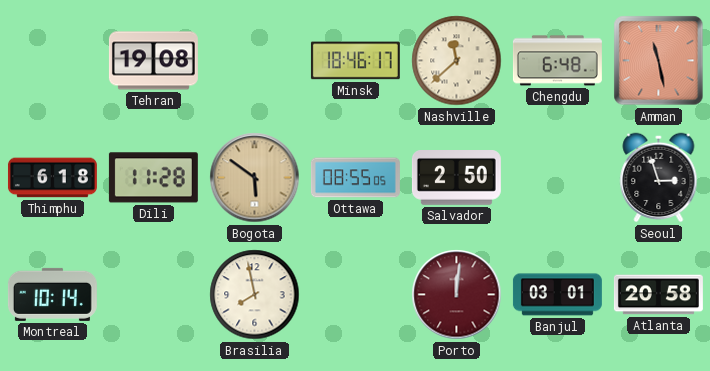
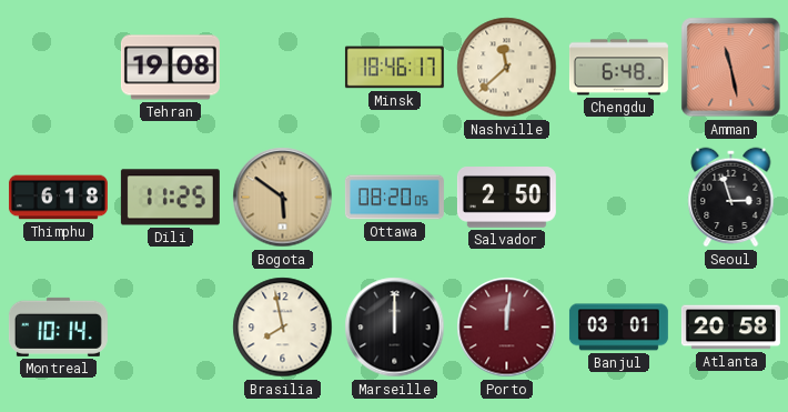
Dili: 11:28 -> 11:25 (170, 198)
Ottawa: 08:55 -> 08:20 (394, 198)
Marseille: none -> 12:00 (395, 328)
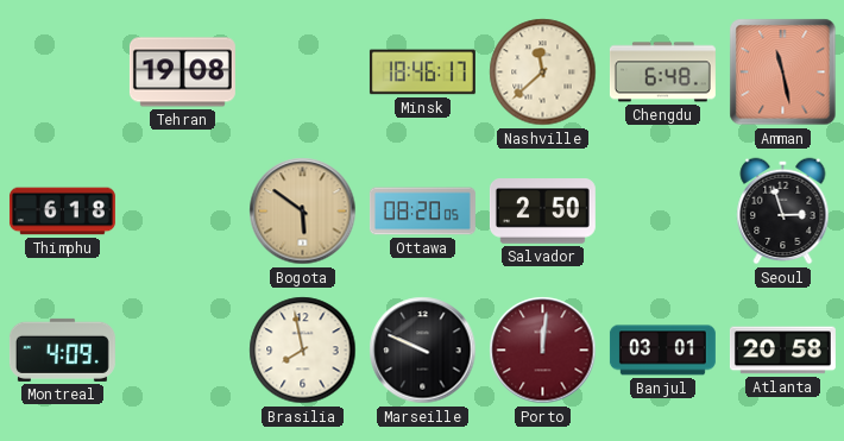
Dili: 11:25 -> none (170, 198)
Montreal: 10:14 -> 4:09 (62, 349)
Marseille: 12:00 -> 9:49 (423, 351)
